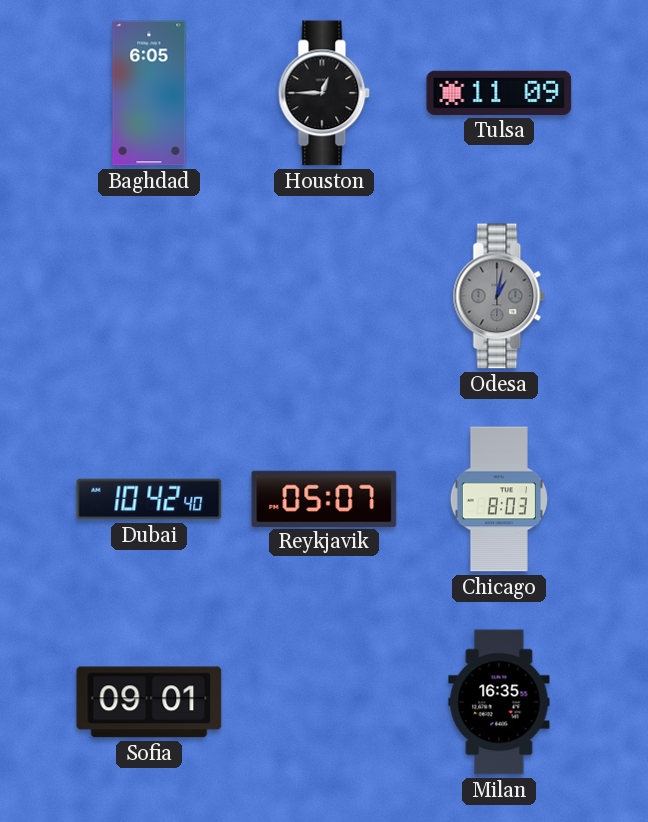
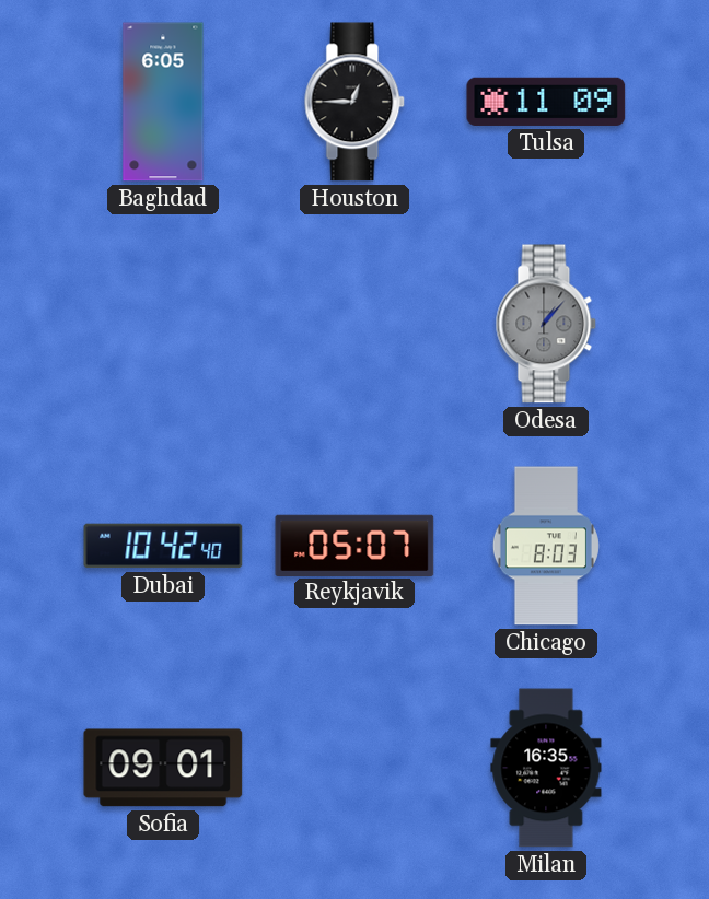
Odesa: 1:02 -> 1:07 (546, 324)
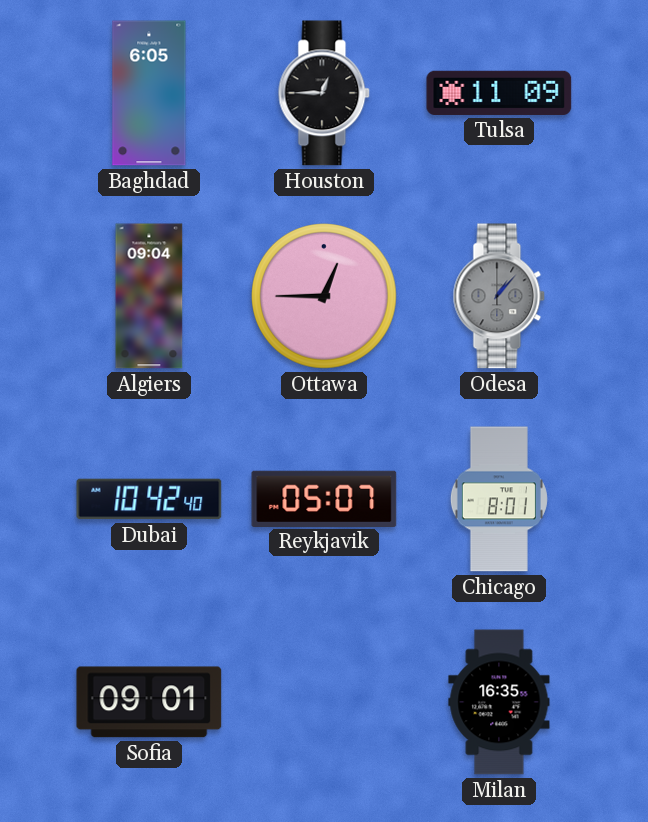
Algiers: none -> 09:04 (149, 296)
Ottawa: none -> 12:45 (325, 297)
Chicago: 8:03 -> 8:01 (499, 499)
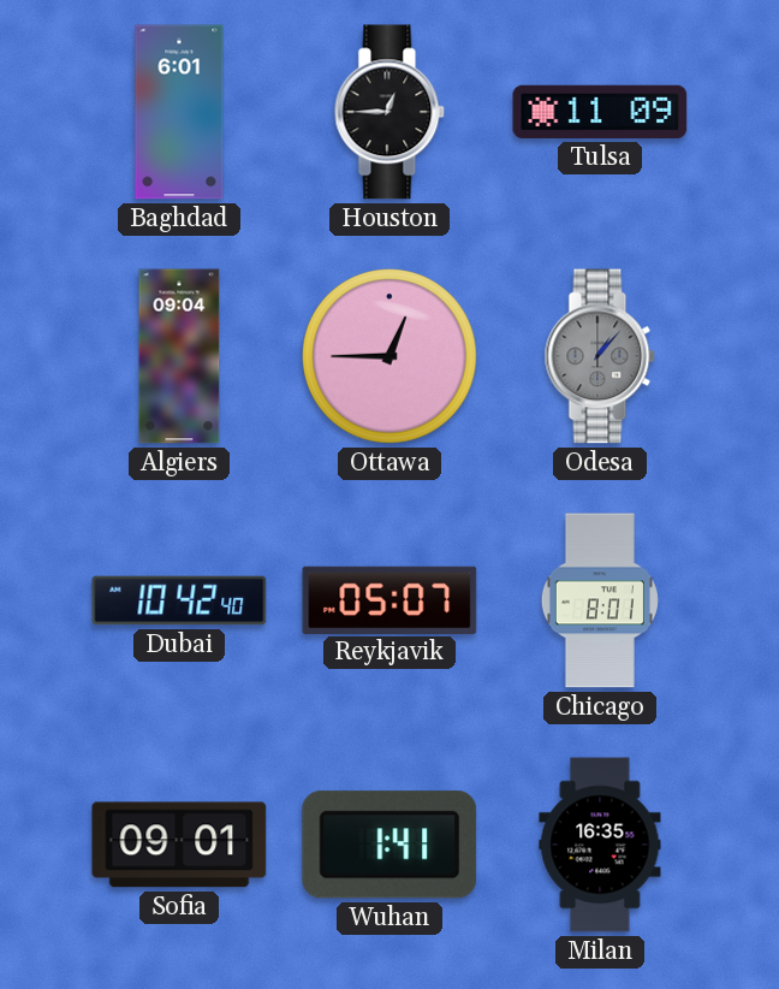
Baghdad: 6:05 -> 6:01 (179, 112)
Wuhan: none -> 1:41 (389, 845)
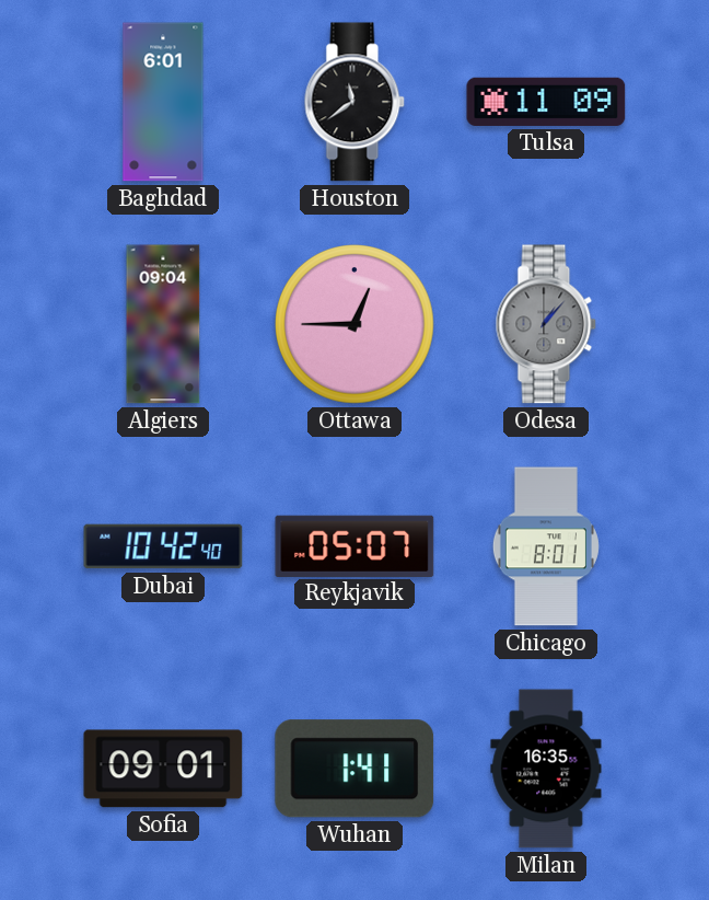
Houston: 12:45 -> 11:39 (354, 102)
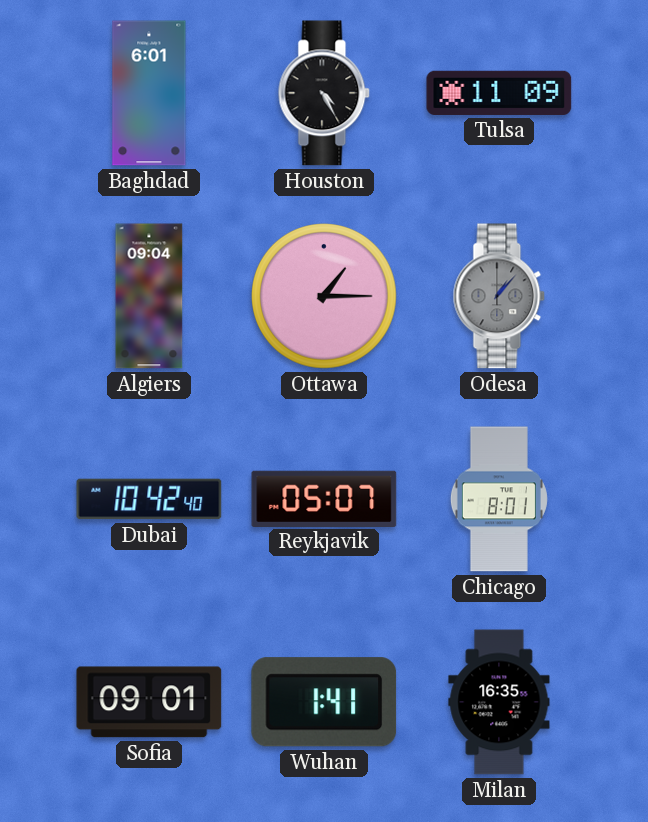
Houston: 11:39 -> 4:25 (324, 93)
Ottawa: 12:45 -> 1:15 (325, 297)
